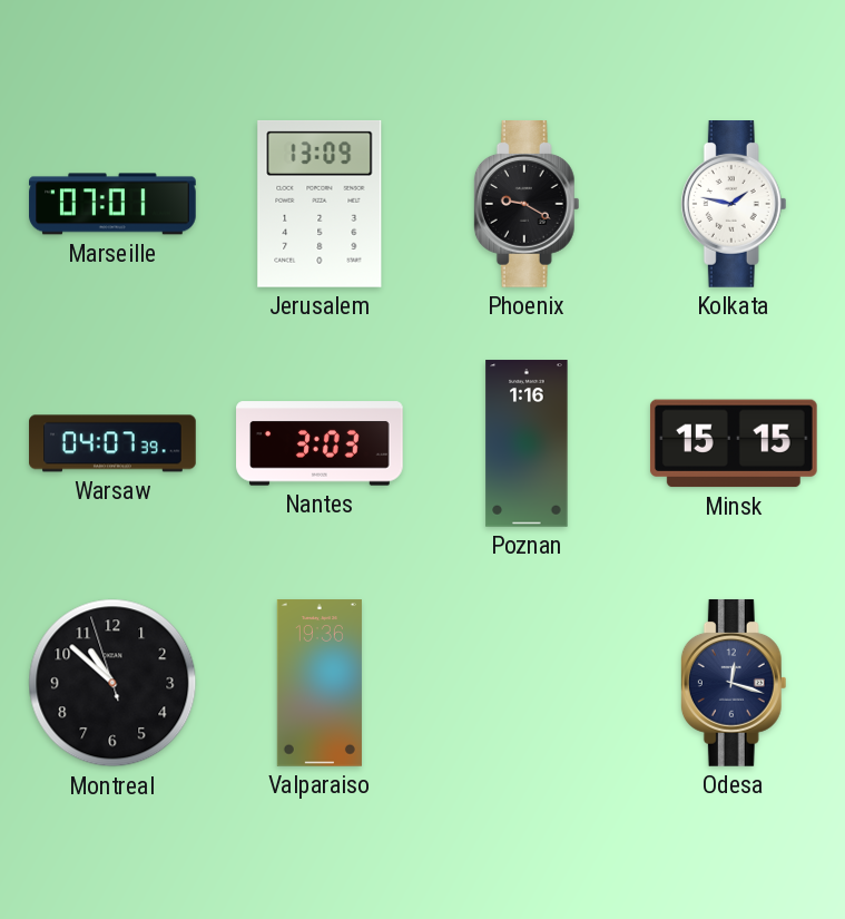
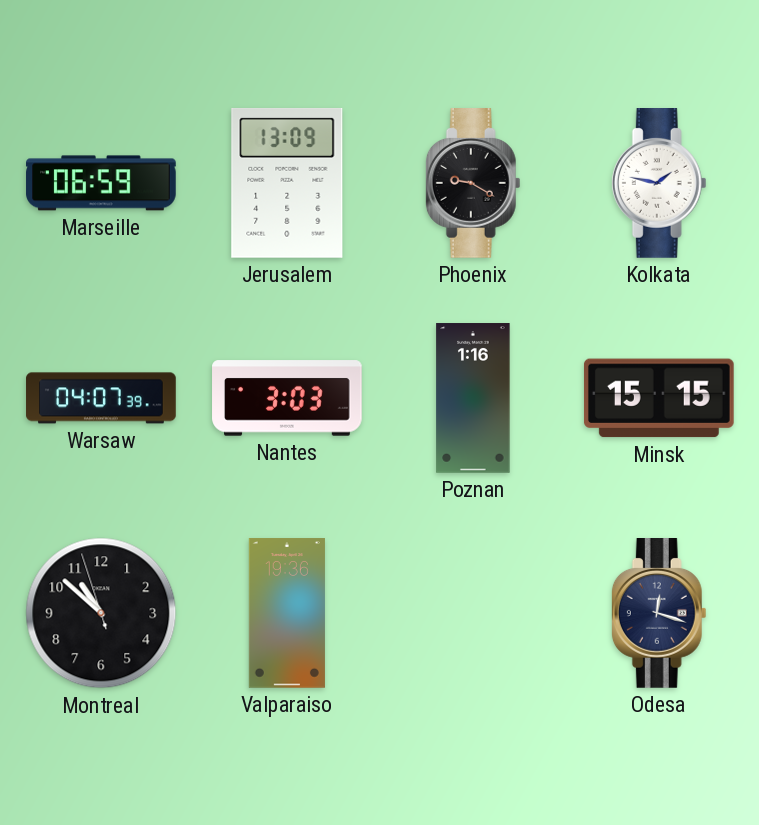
Marseille: 07:01 -> 06:59 (101, 183)
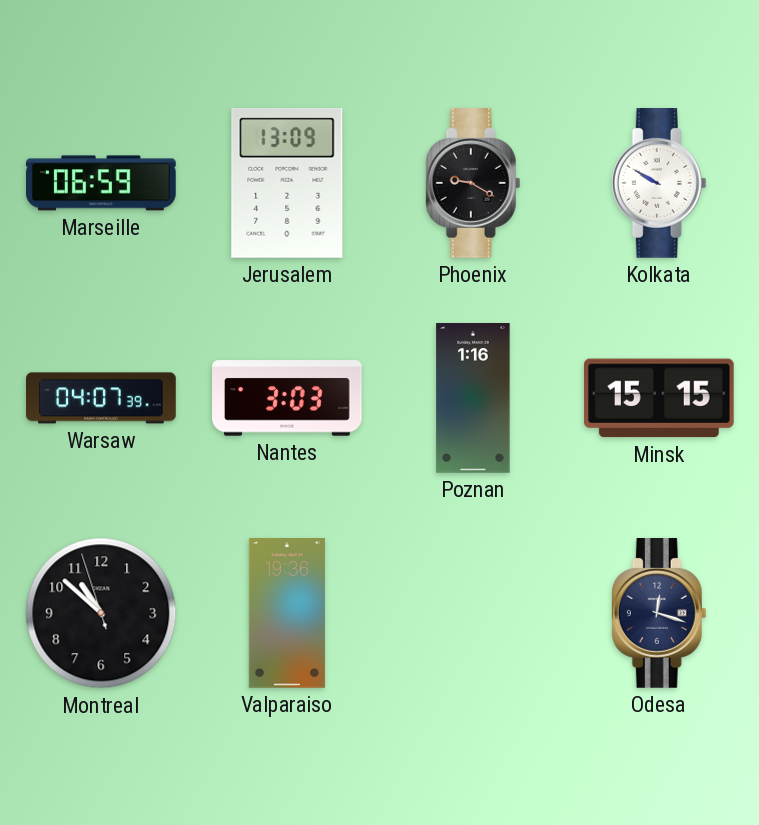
Kolkata: 1:47 -> 9:50 (659, 184)
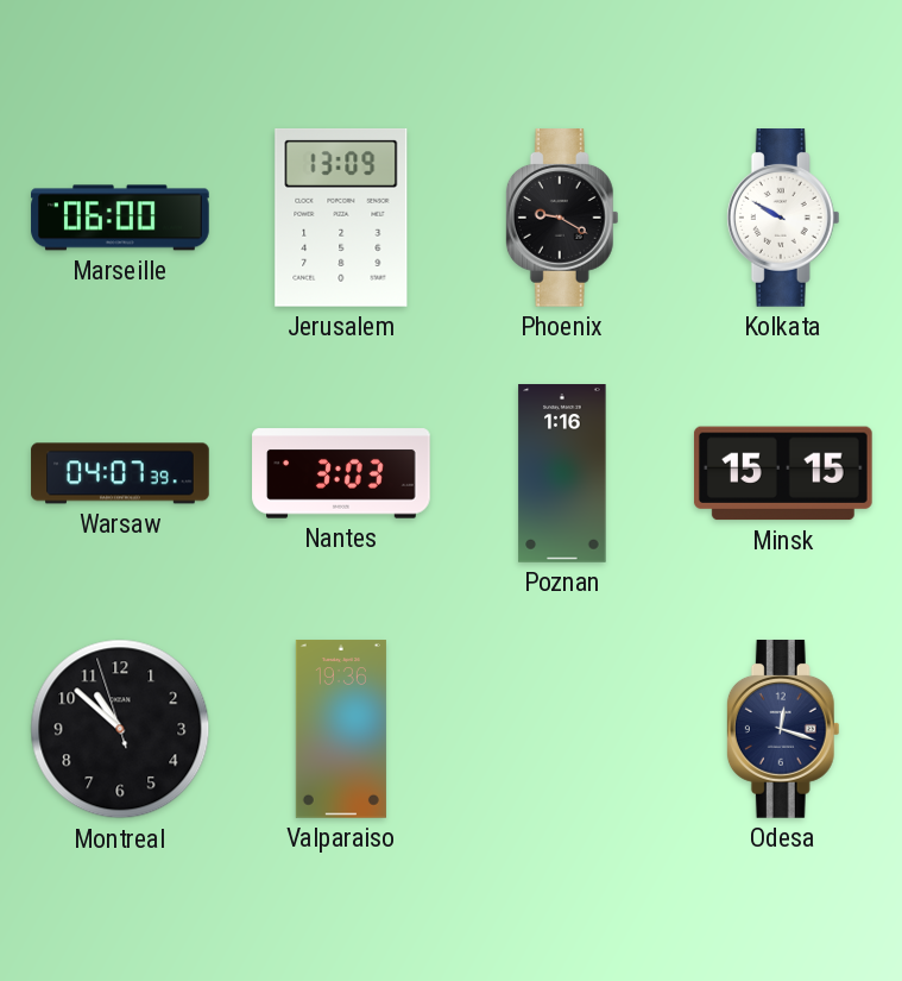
Marseille: 06:59 -> 06:00 (120, 218)
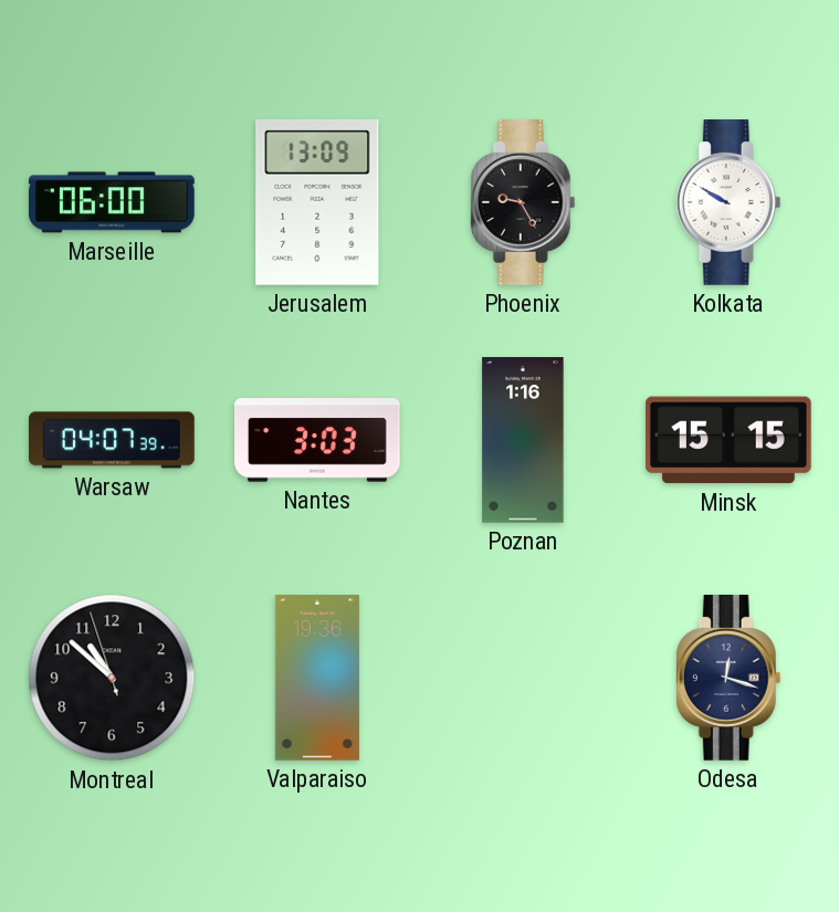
Phoenix: 9:20 -> 9:25 (523, 203)
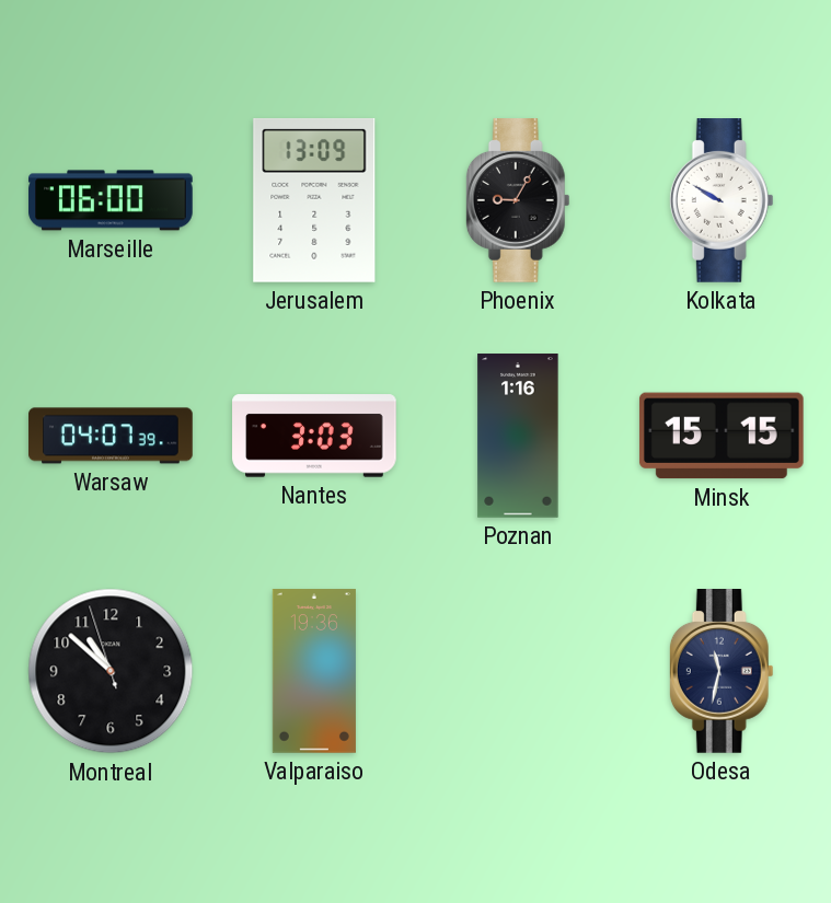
Phoenix: 9:25 -> 9:05 (518, 201)
Odesa: 12:18 -> 11:32 (722, 672)
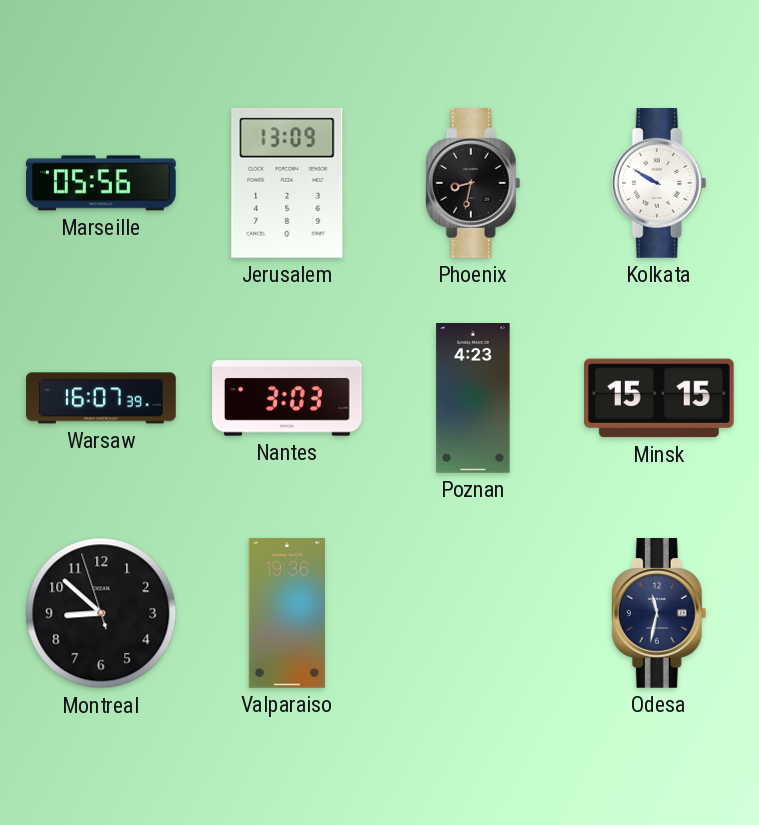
Marseille: 06:00 -> 05:56 (101, 183)
Phoenix: 9:05 -> 8:32 (473, 184)
Warsaw: 04:07 -> 16:07 (101, 398)
Poznan: 1:16 -> 4:23 (473, 398)
Montreal: 10:51 -> 8:51 (101, 613)
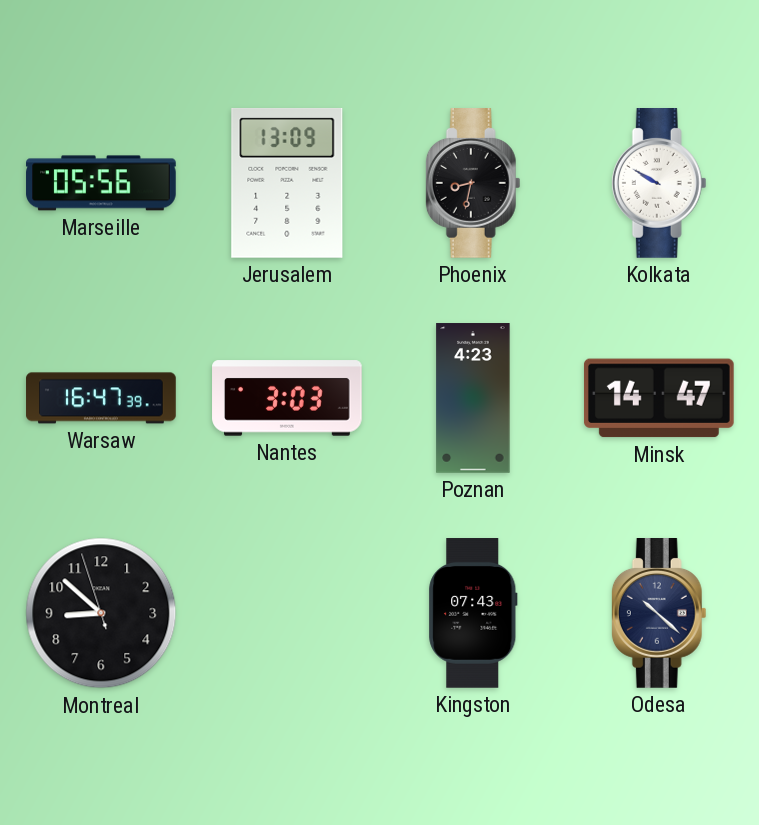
Warsaw: 16:07 -> 16:47 (101, 398)
Minsk: 15:15 -> 14:47 (659, 398)
Valparaiso: 19:36 -> none (287, 613)
Kingston: none -> 07:43 (473, 613)
Odesa: 11:32 -> 10:22 (659, 614)
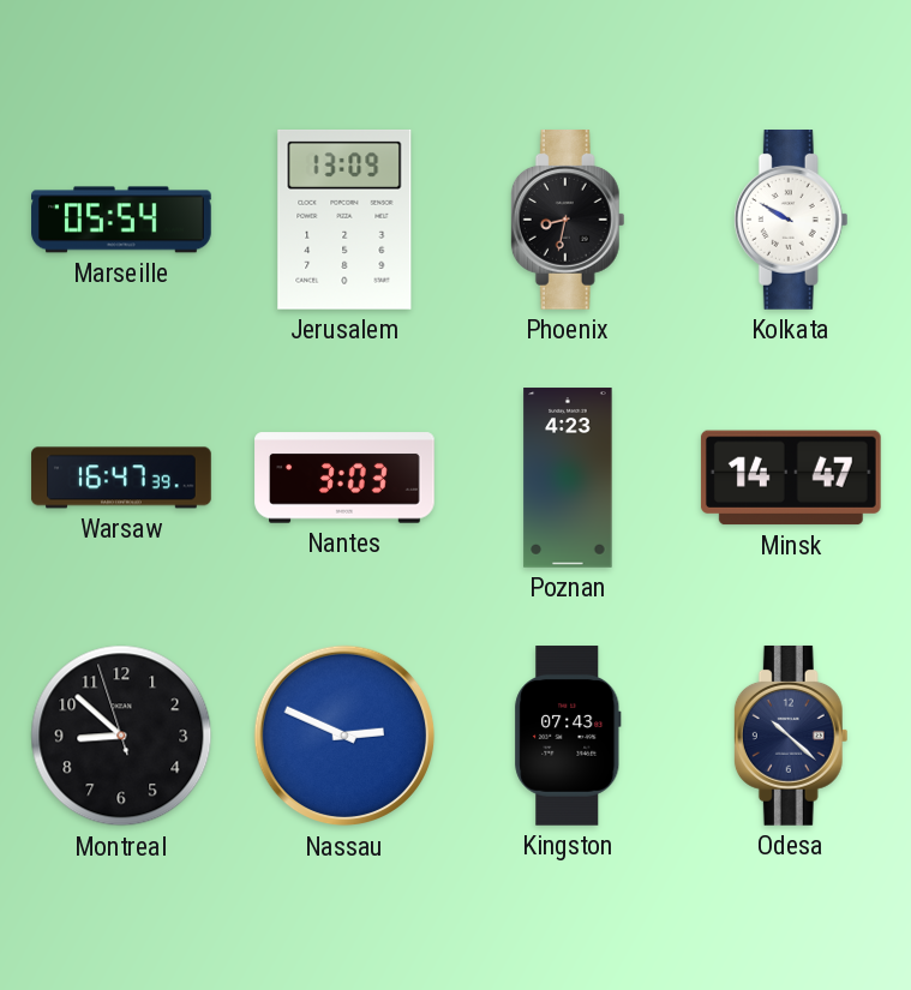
Marseille: 05:56 -> 05:54 (121, 220)
Nassau: none -> 2:49 (344, 736)
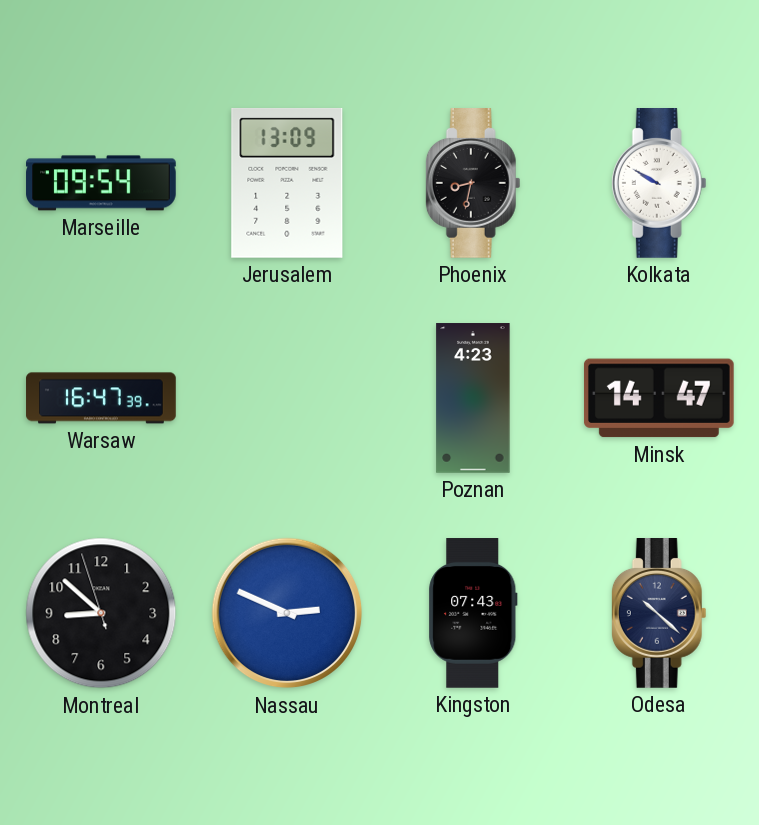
Marseille: 05:54 -> 09:54 (101, 183)
Nantes: 3:03 -> none (344, 478)
